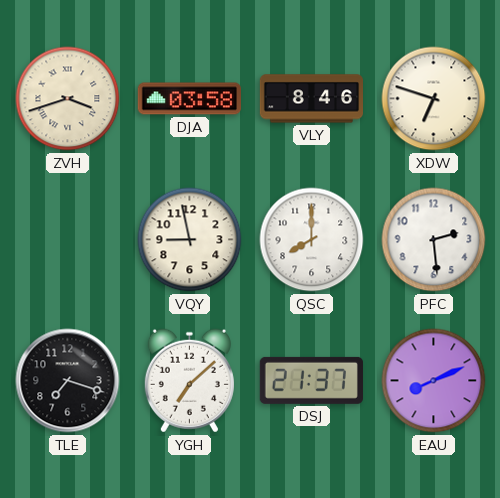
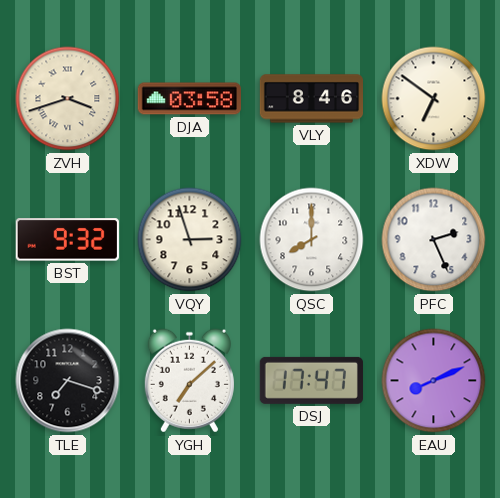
XDW: 6:48 -> 6:51 (434, 99)
BST: none -> 9:32 (67, 240)
VQY: 8:58 -> 2:57 (190, 240)
PFC: 2:29 -> 2:26 (434, 240)
DSJ: 21:37 -> 17:47 (311, 380)
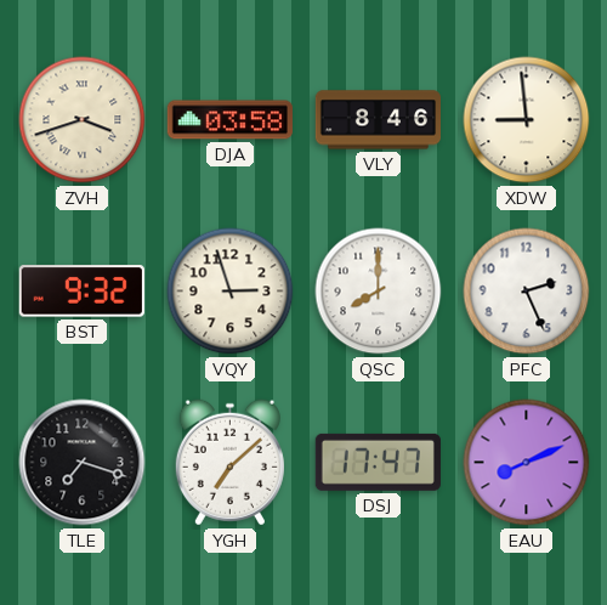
XDW: 6:51 -> 8:59 (527, 120)
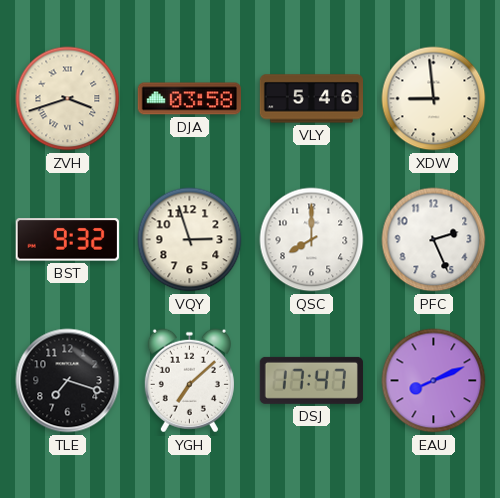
VLY: 8:46 -> 5:46 (311, 99)
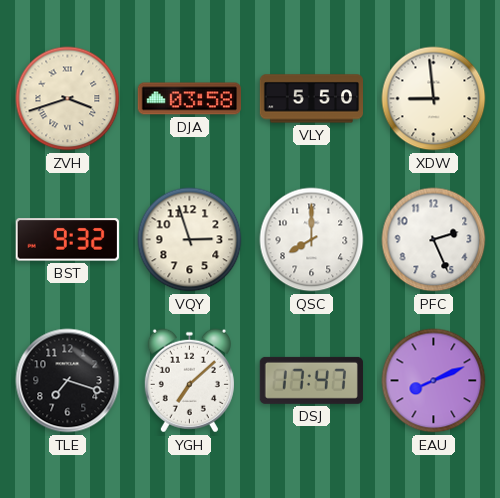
VLY: 5:46 -> 5:50 (311, 99)
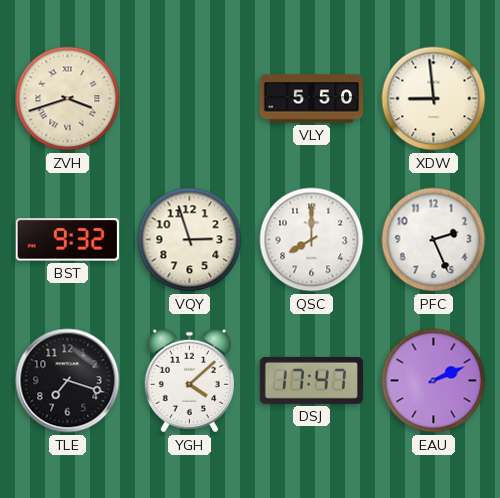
DJA: 03:58 -> none (189, 99)
YGH: 7:08 -> 4:08 (189, 381)
EAU: 8:11 -> 2:11 (434, 381)
